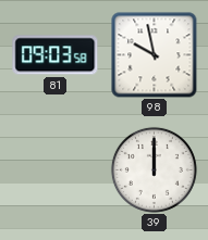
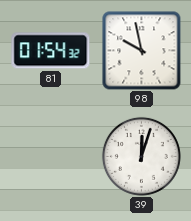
81: 09:03 -> 01:54 (51, 51)
39: 12:00 -> 12:03 (141, 156)
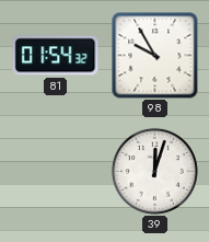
98: 9:58 -> 9:55 (155, 56)
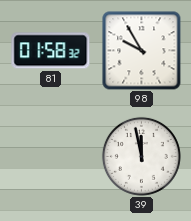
81: 01:54 -> 01:58 (51, 51)
39: 12:03 -> 11:58 (141, 156)
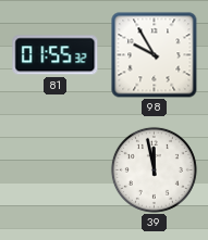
81: 01:58 -> 01:55 (56, 55)
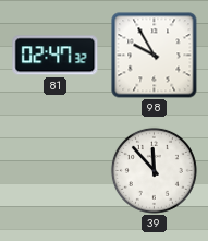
81: 01:55 -> 02:47 (56, 56)
39: 11:58 -> 11:53 (154, 170)
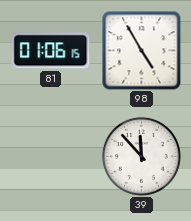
81: 02:47 -> 01:06 (51, 51)
98: 9:55 -> 4:55 (142, 51)
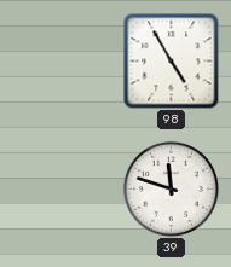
81: 01:06 -> none (51, 51)
39: 11:53 -> 11:48 (171, 188)
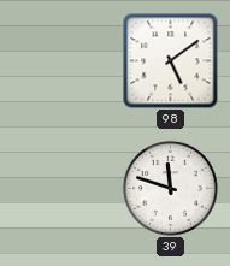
98: 4:55 -> 5:09 (171, 61)
